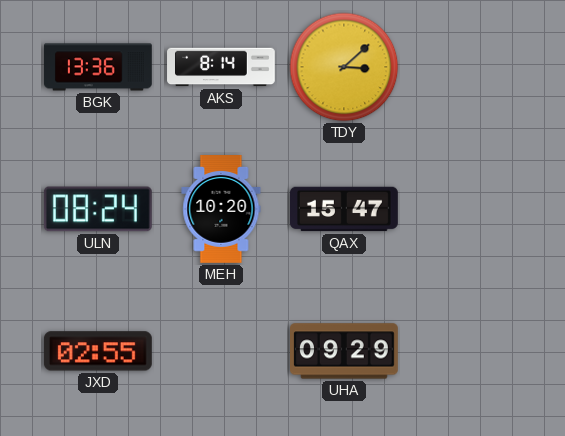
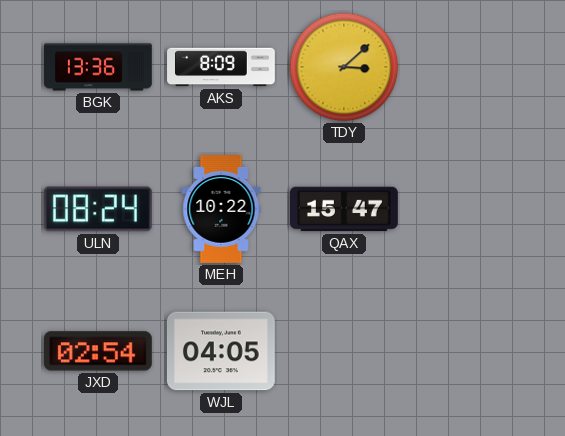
AKS: 8:14 -> 8:09 (221, 67)
MEH: 10:20 -> 10:22 (221, 210)
JXD: 02:55 -> 02:54 (98, 351)
WJL: none -> 04:05 (221, 351)
UHA: 09:29 -> none (345, 351)
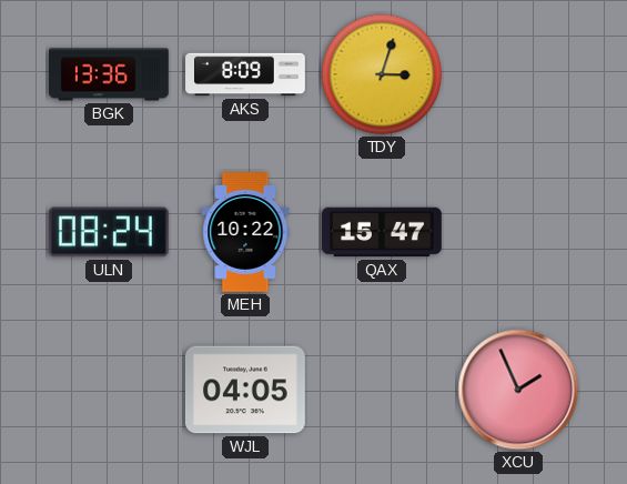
TDY: 3:08 -> 3:03 (382, 74)
JXD: 02:54 -> none (98, 351)
XCU: none -> 1:56 (518, 390)
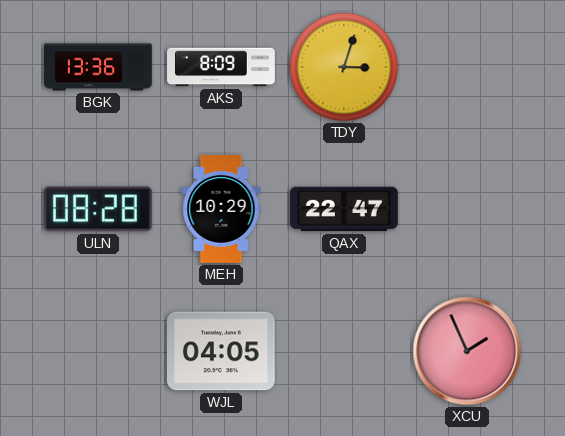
ULN: 08:24 -> 08:28 (98, 209)
MEH: 10:22 -> 10:29 (221, 210)
QAX: 15:47 -> 22:47 (345, 209)
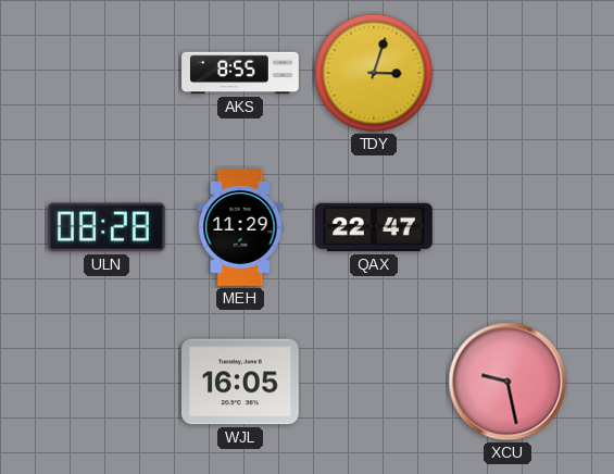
BGK: 13:36 -> none (99, 67)
AKS: 8:09 -> 8:55 (240, 73)
MEH: 10:29 -> 11:29 (240, 228)
WJL: 04:05 -> 16:05 (240, 382)
XCU: 1:56 -> 9:28 (508, 382)
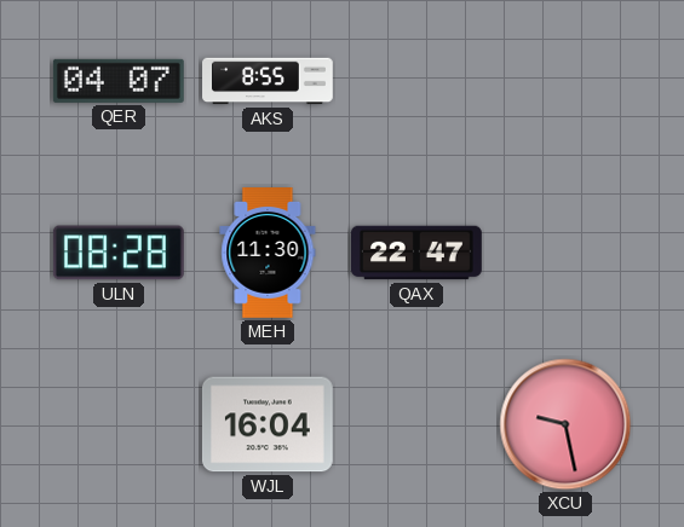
QER: none -> 04:07 (119, 81)
TDY: 3:03 -> none (374, 73)
MEH: 11:29 -> 11:30 (268, 254)
WJL: 16:05 -> 16:04 (268, 424)
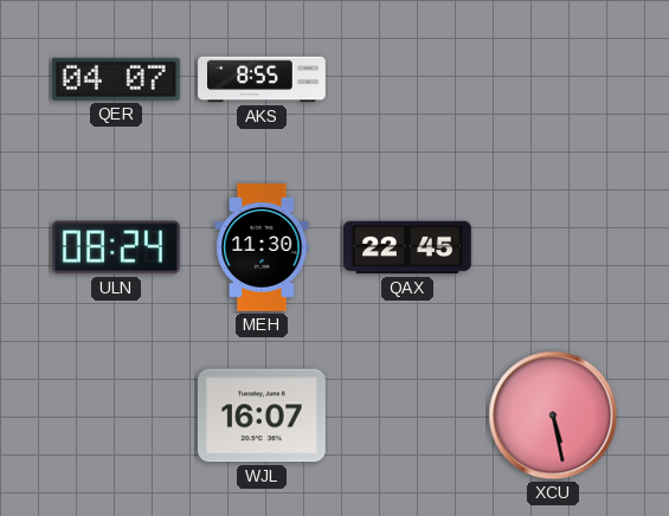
ULN: 08:28 -> 08:24 (116, 247)
QAX: 22:47 -> 22:45 (409, 247)
WJL: 16:04 -> 16:07 (262, 415)
XCU: 9:28 -> 5:28 (553, 415)
